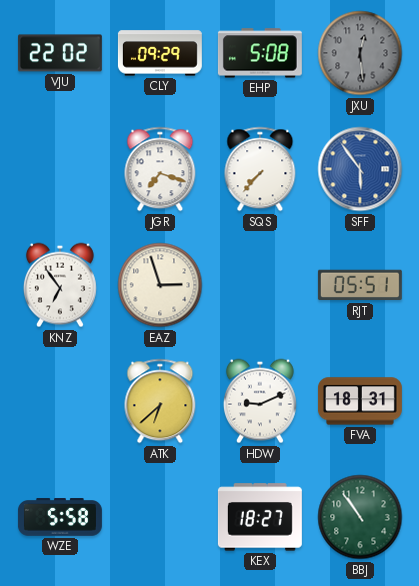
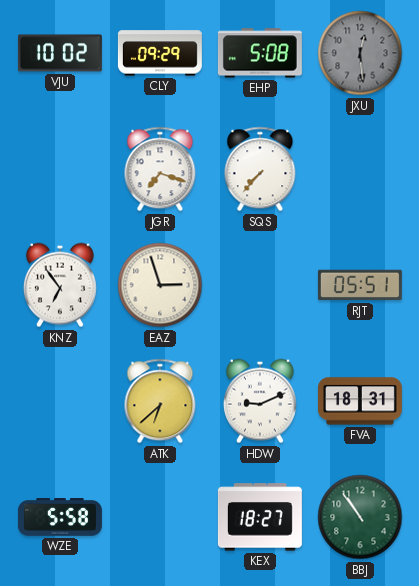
VJU: 22:02 -> 10:02 (60, 53)
SFF: 5:54 -> none (360, 169)
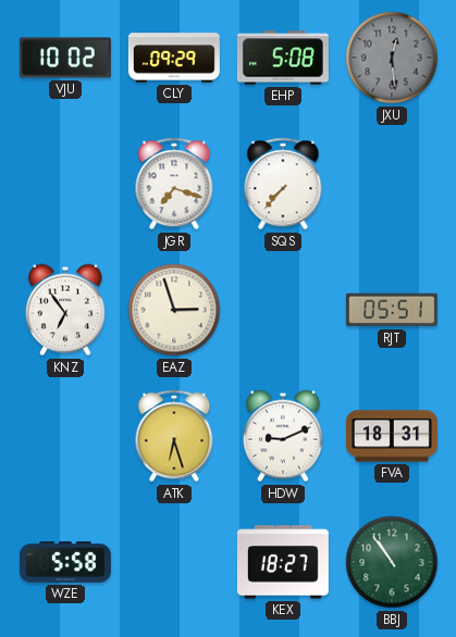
ATK: 6:38 -> 6:27 (174, 436)
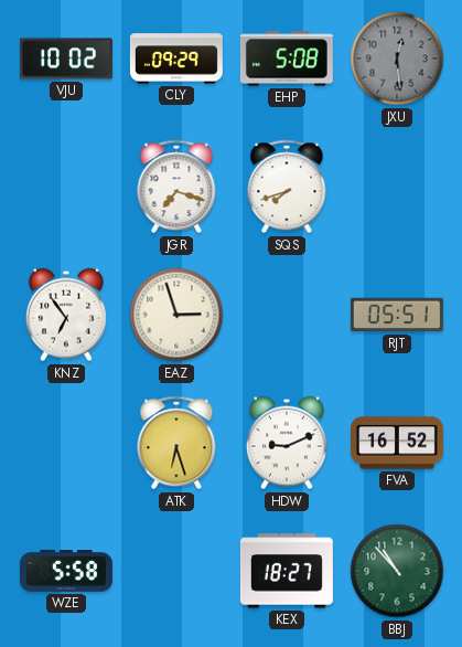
SQS: 7:37 -> 7:42 (287, 187)
FVA: 18:31 -> 16:52 (397, 443)
BBJ: 10:54 -> 10:53 (397, 571)
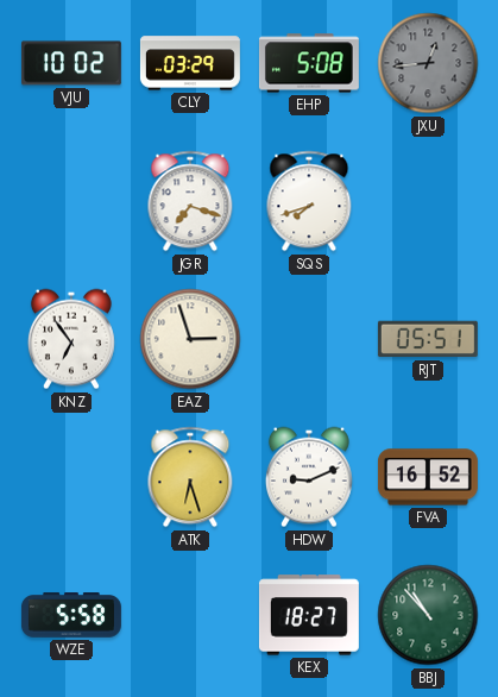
CLY: 09:29 -> 03:29 (190, 63)
JXU: 12:29 -> 12:44 (428, 63)
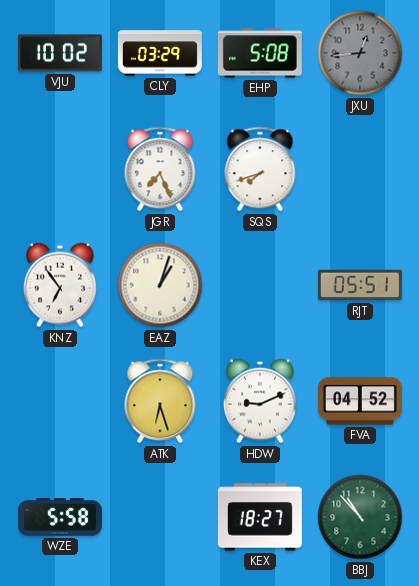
JGR: 7:18 -> 7:26 (160, 169)
EAZ: 2:57 -> 1:03 (160, 285)
FVA: 16:52 -> 04:52 (360, 401)
